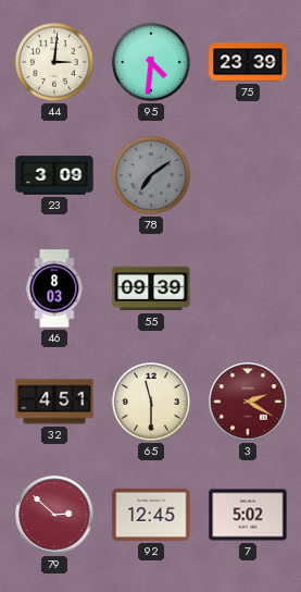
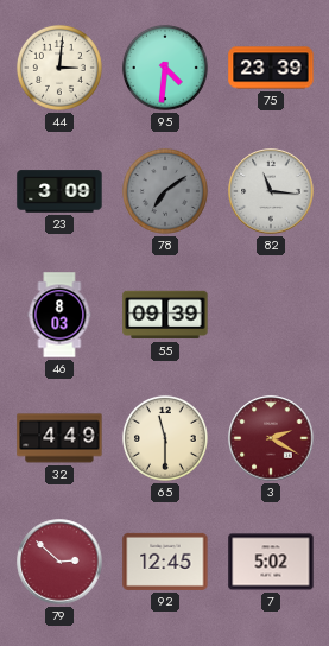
82: none -> 11:16 (271, 191)
32: 4:51 -> 4:49 (59, 438)
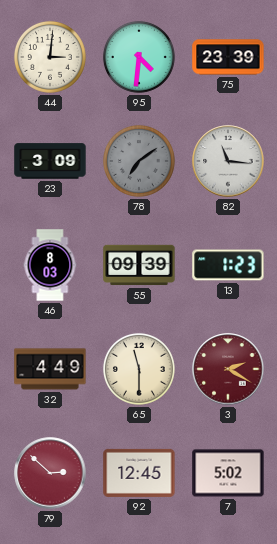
13: none -> 1:23 (228, 265)
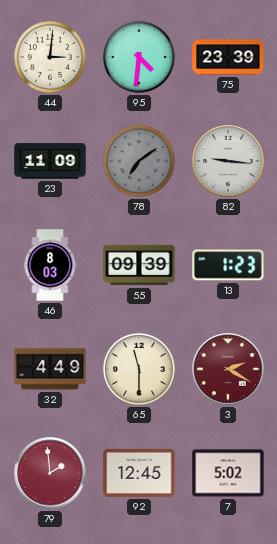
23: 3:09 -> 11:09 (50, 161)
82: 11:16 -> 9:16 (228, 161)
79: 2:52 -> 1:59 (50, 473)
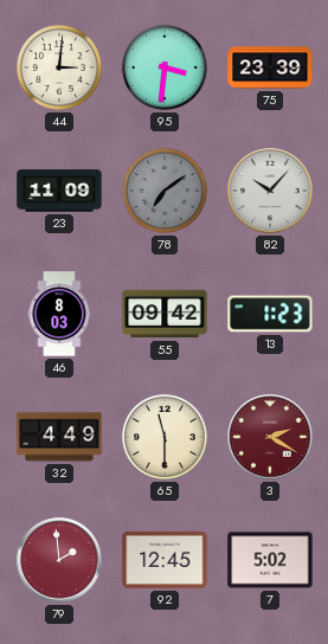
95: 4:31 -> 3:31 (165, 67)
82: 9:16 -> 10:07 (270, 191)
55: 09:39 -> 09:42 (165, 314)
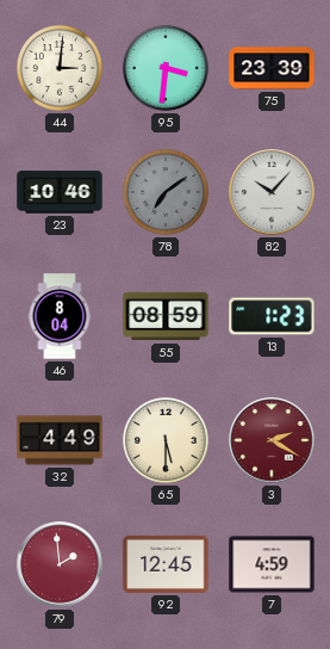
23: 11:09 -> 10:46 (60, 192)
46: 8:03 -> 8:04 (60, 316)
55: 09:42 -> 08:59 (166, 316)
65: 11:30 -> 5:30 (166, 440)
7: 5:02 -> 4:59 (272, 564)
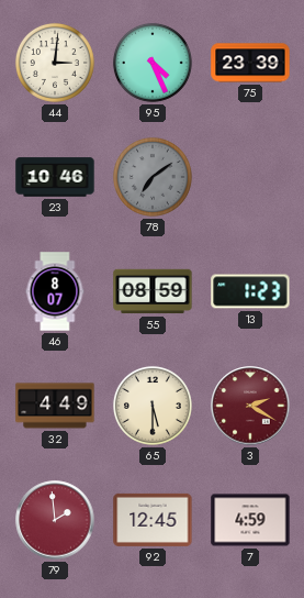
95: 3:31 -> 4:26 (153, 63)
82: 10:07 -> none (272, 192)
46: 8:04 -> 8:07 (55, 291)
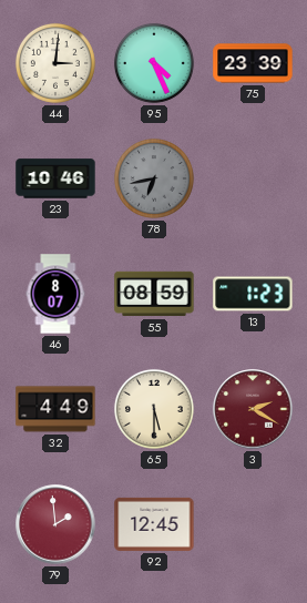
78: 7:09 -> 6:43 (154, 178)
7: 4:59 -> none (250, 520)
